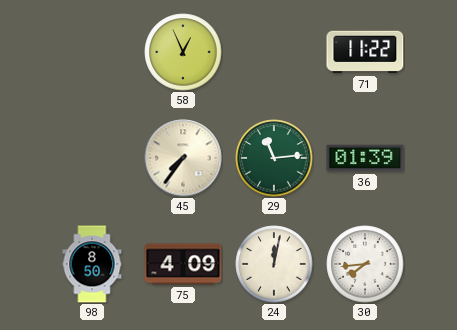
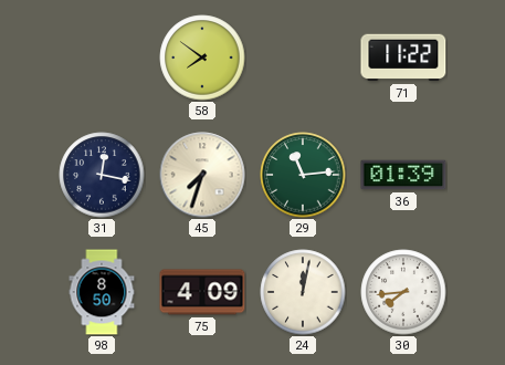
58: 12:56 -> 7:51 (202, 58)
31: none -> 12:17 (102, 175)
45: 7:36 -> 7:33 (202, 175)
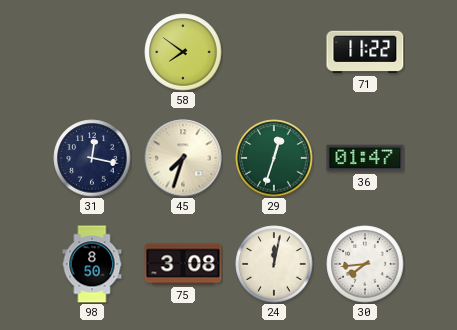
29: 11:14 -> 12:33 (274, 158)
36: 01:39 -> 01:47 (365, 158)
75: 4:09 -> 3:08 (183, 264)
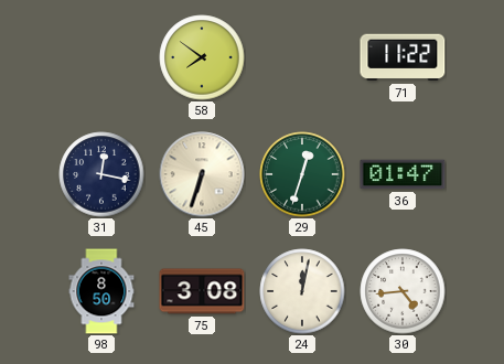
45: 7:33 -> 6:33 (202, 174)
30: 7:44 -> 4:44 (403, 291)
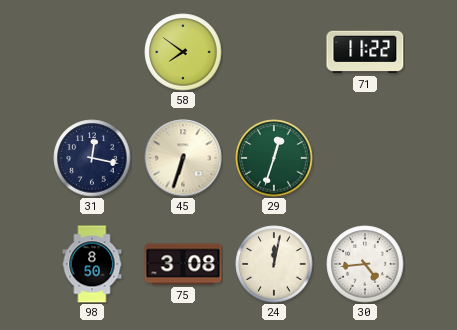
36: 01:47 -> none (403, 174)
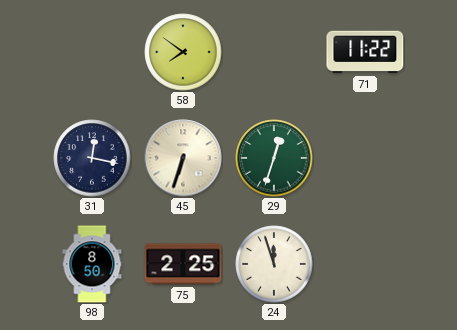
75: 3:08 -> 2:25 (183, 264)
24: 12:02 -> 11:57 (274, 264)
30: 4:44 -> none (365, 264)
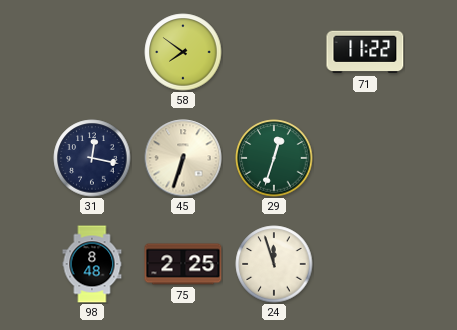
98: 8:50 -> 8:48 (92, 264)
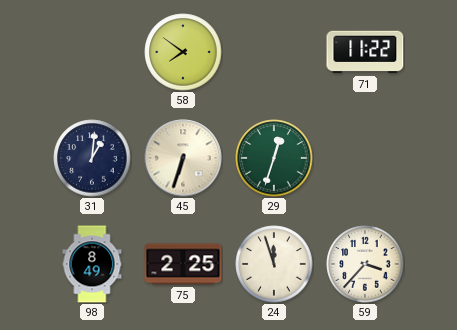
31: 12:17 -> 1:01 (92, 158)
98: 8:48 -> 8:49 (92, 264)
59: none -> 3:37 (365, 264)
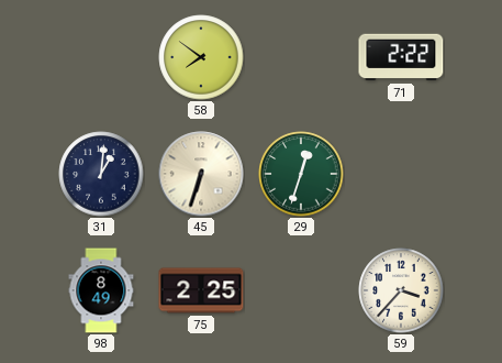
71: 11:22 -> 2:22 (401, 57)
24: 11:57 -> none (274, 264)
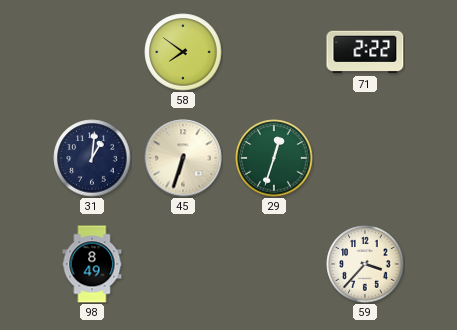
75: 2:25 -> none (201, 290)
